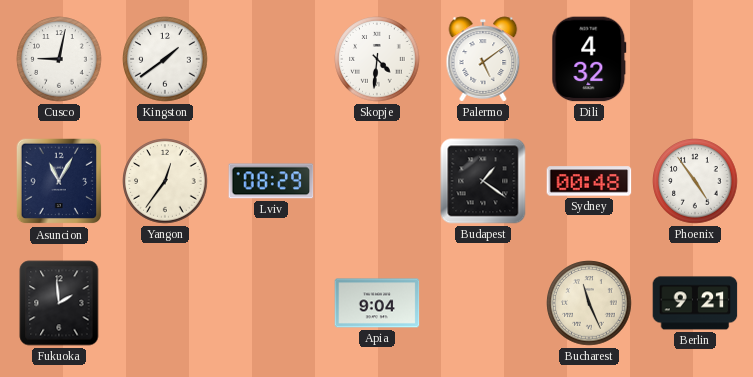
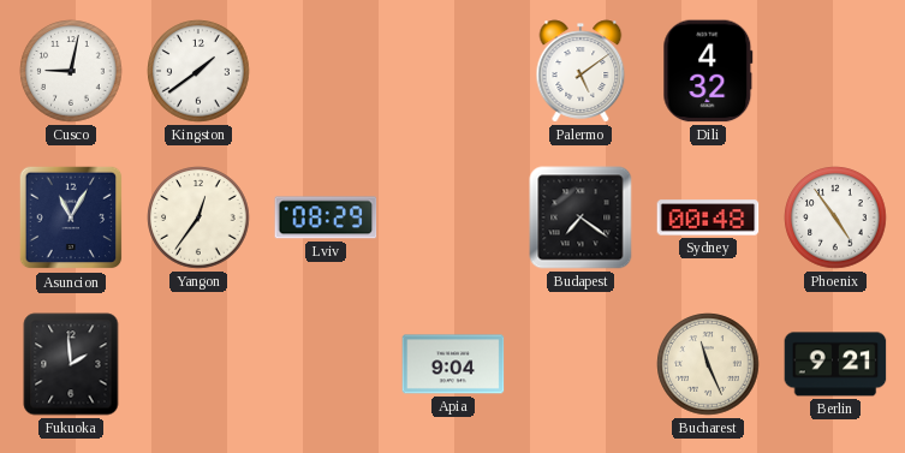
Skopje: 4:31 -> none (377, 59)
Budapest: 1:21 -> 7:21 (580, 217)
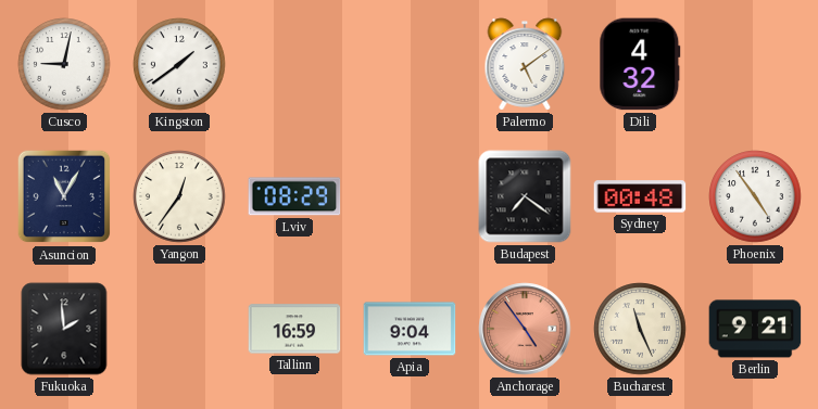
Tallinn: none -> 16:59 (294, 329)
Anchorage: none -> 4:54 (525, 329)
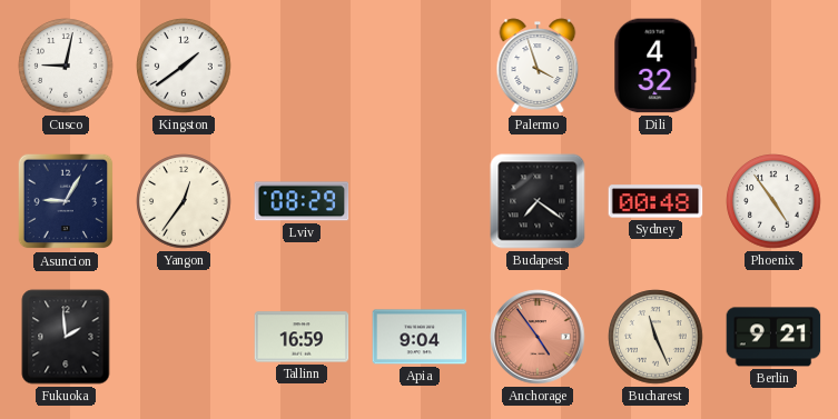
Palermo: 5:09 -> 3:57 (538, 66)
Asuncion: 11:05 -> 9:05 (66, 201)
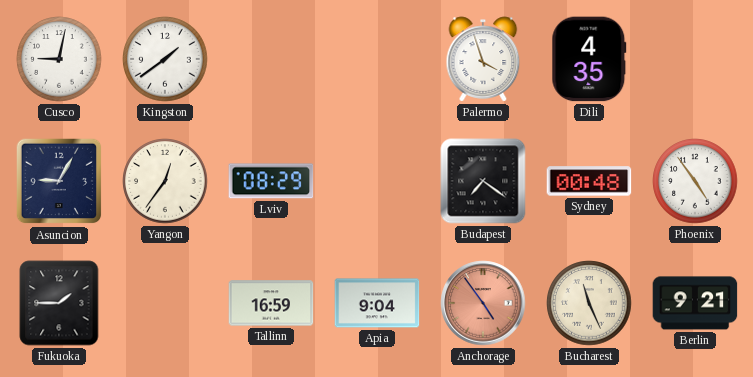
Dili: 4:32 -> 4:35 (589, 59)
Fukuoka: 1:59 -> 1:45 (59, 303)
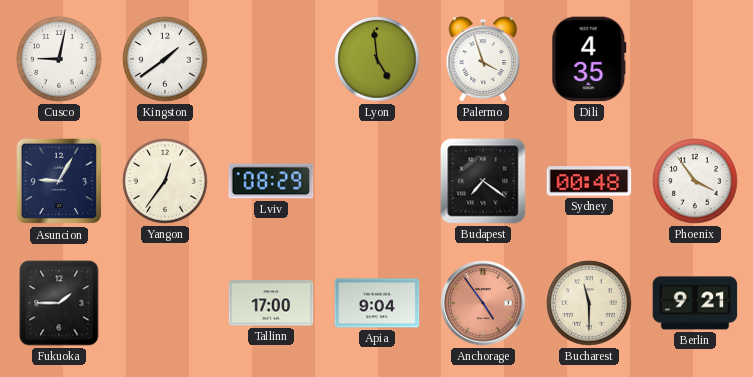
Lyon: none -> 4:59 (377, 59)
Phoenix: 4:54 -> 3:54 (695, 181)
Tallinn: 16:59 -> 17:00 (271, 303)
Bucharest: 11:26 -> 11:30 (589, 303)
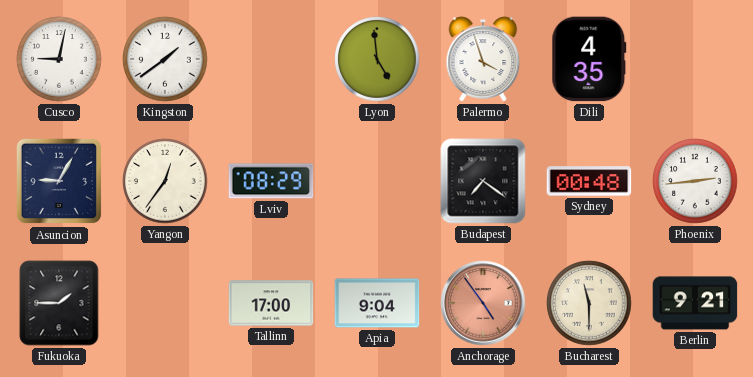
Phoenix: 3:54 -> 2:44 (695, 181)
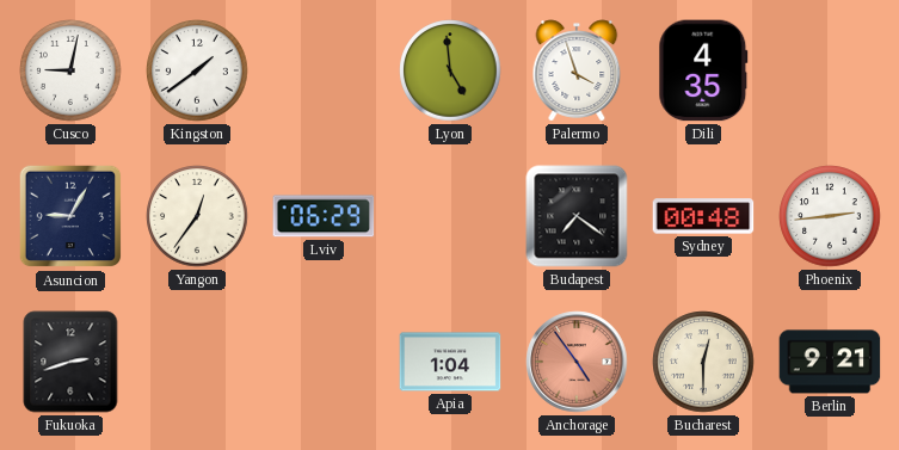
Lviv: 08:29 -> 06:29 (324, 216)
Fukuoka: 1:45 -> 2:42 (70, 362)
Tallinn: 17:00 -> none (271, 303)
Apia: 9:04 -> 1:04 (450, 362)
Bucharest: 11:30 -> 12:30 (703, 362)
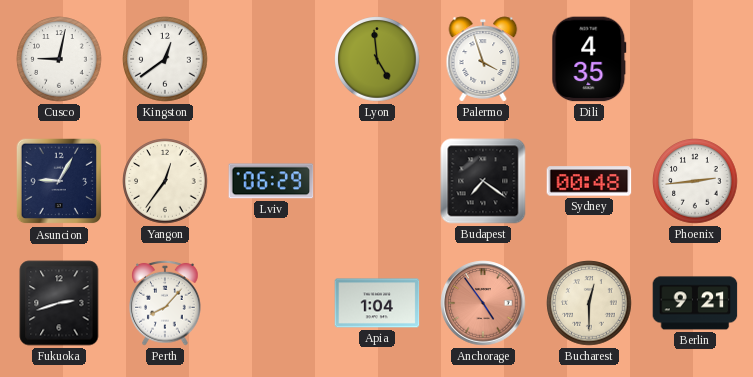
Kingston: 1:39 -> 12:39 (165, 59)
Perth: none -> 8:07 (165, 303)
